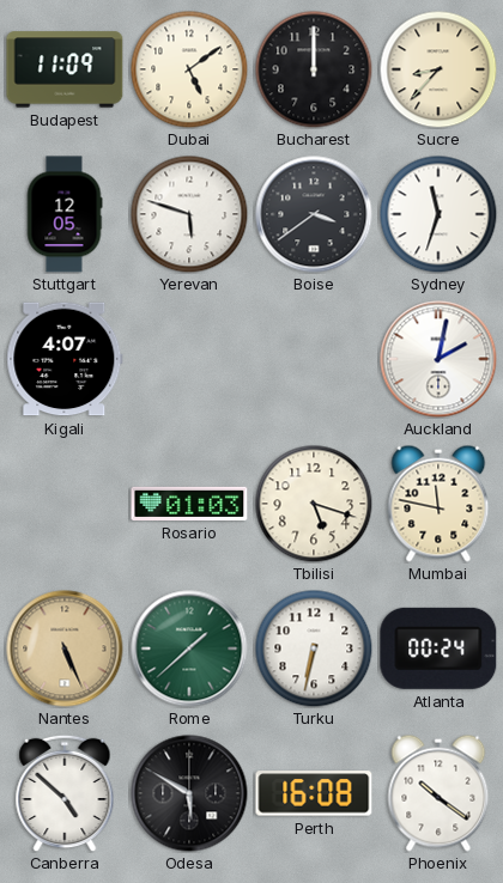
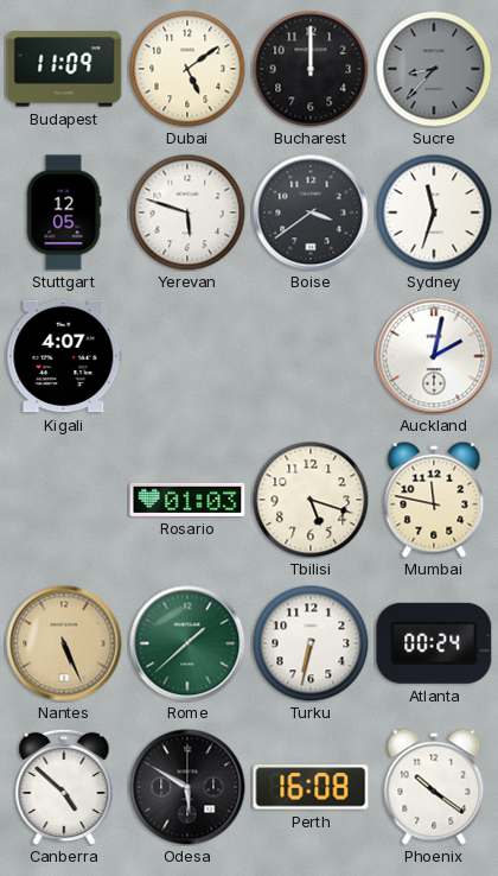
Sucre dial: cream -> grey (434, 69)
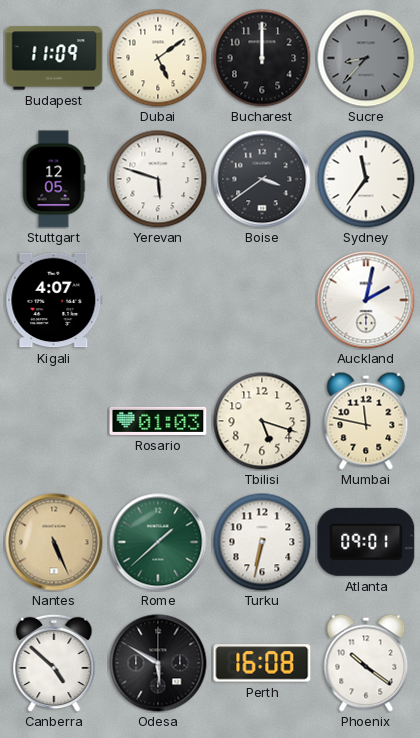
Sydney: 11:33 -> 11:36 (366, 179)
Atlanta: 00:24 -> 09:01 (366, 542)
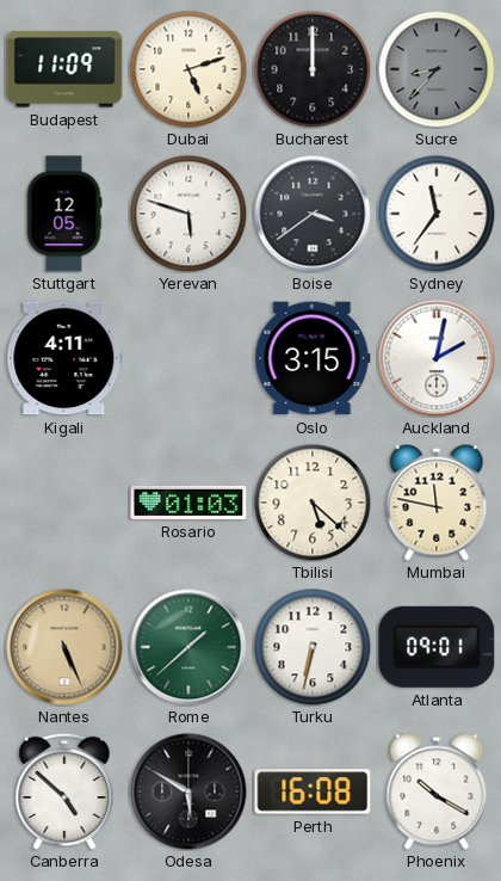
Dubai: 5:09 -> 5:12 (188, 69)
Kigali: 4:07 -> 4:11 (64, 358)
Oslo: none -> 3:15 (313, 358)
Tbilisi: 5:18 -> 5:22 (313, 503)
Phoenix: 10:21 -> 10:20 (437, 791)
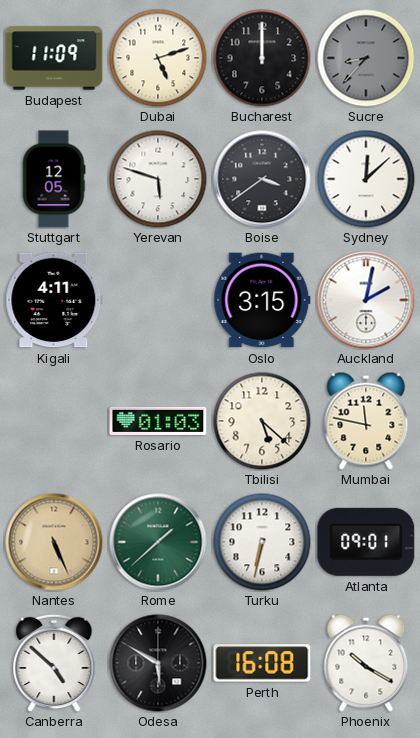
Sydney: 11:36 -> 12:08 (366, 179)
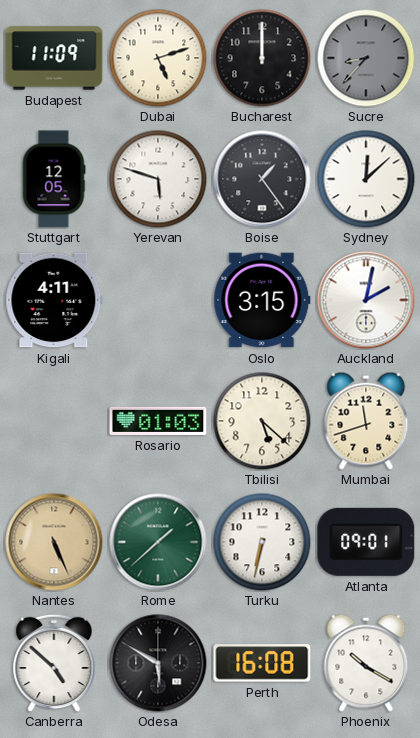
Boise: 3:39 -> 1:24 (262, 179)
Mumbai: 11:47 -> 11:42 (366, 421)
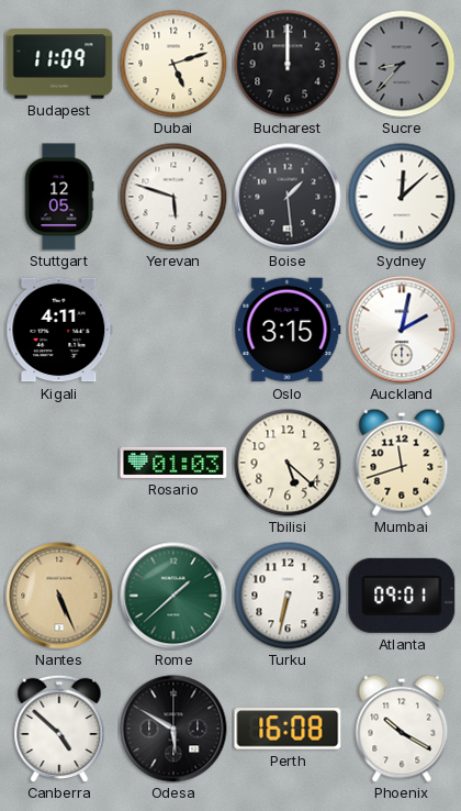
Boise: 1:24 -> 1:29 (288, 197)
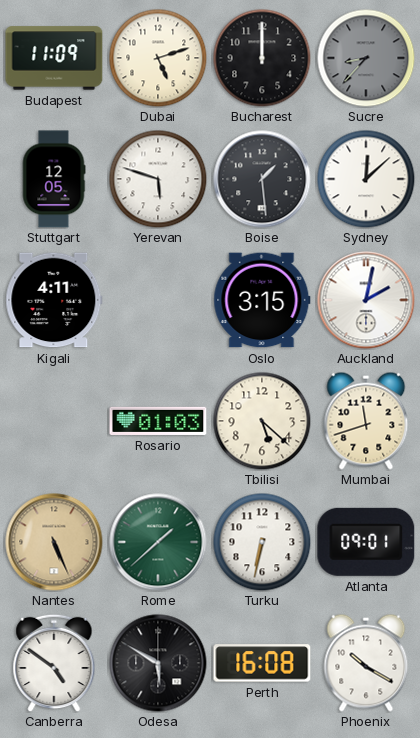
Canberra: 4:52 -> 4:51 (54, 663)
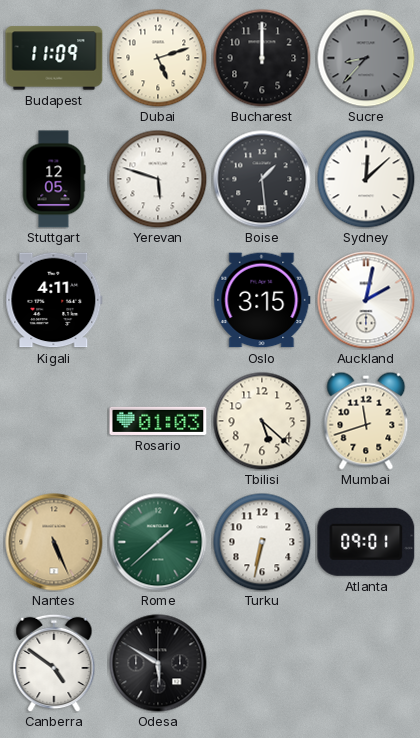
Perth: 16:08 -> none (262, 663)
Phoenix: 10:20 -> none (366, 663)
